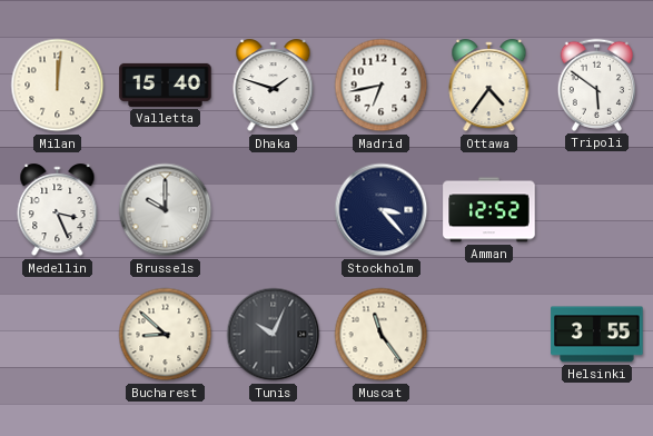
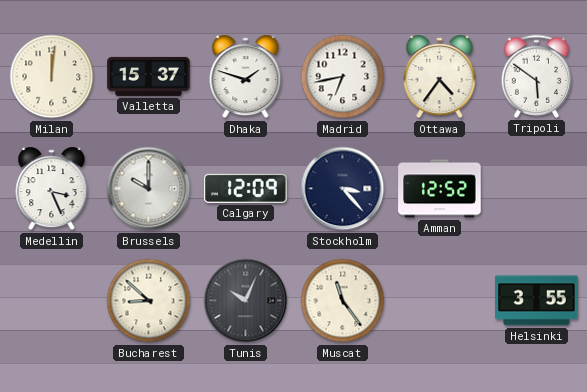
Valletta: 15:40 -> 15:37 (149, 76)
Calgary: none -> 12:09 (246, 188)
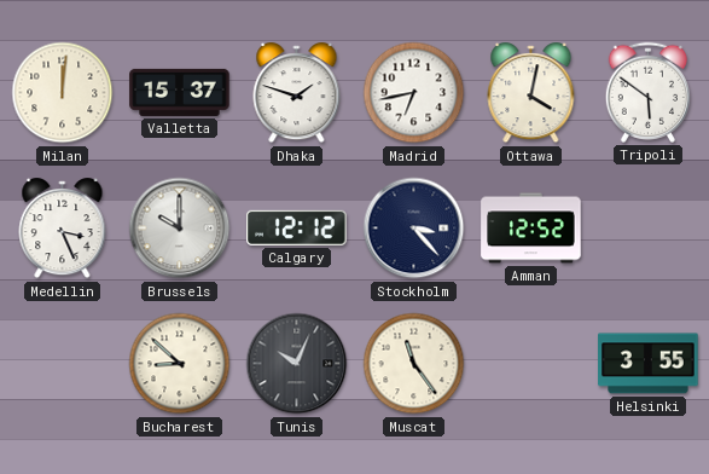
Ottawa: 4:36 -> 4:02 (531, 93)
Calgary: 12:09 -> 12:12 (297, 227)
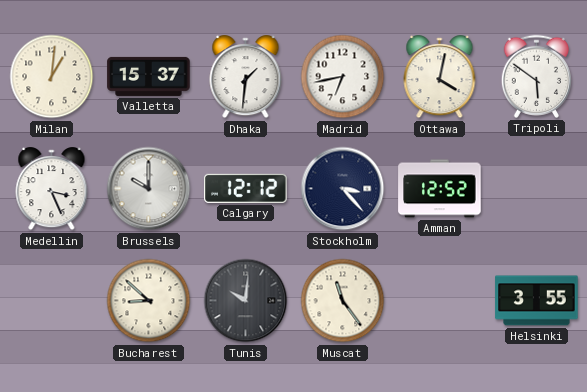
Milan: 12:01 -> 1:01 (52, 77)
Dhaka: 1:48 -> 1:31 (246, 77)
Tunis: 10:04 -> 10:01 (246, 301)
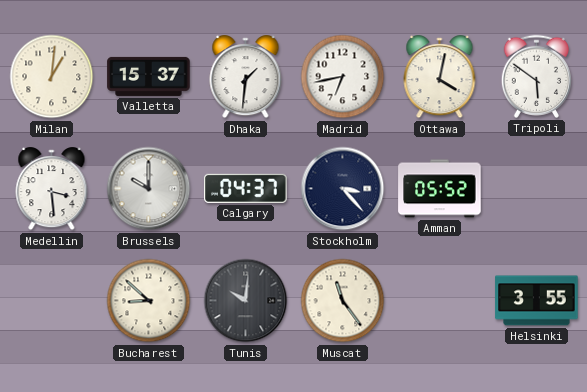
Medellin: 3:26 -> 3:29 (52, 189)
Calgary: 12:12 -> 04:37 (246, 188)
Amman: 12:52 -> 05:52 (440, 189)
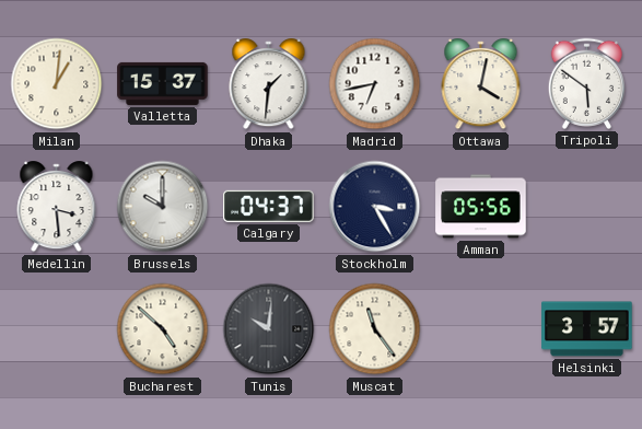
Stockholm: 3:23 -> 3:25 (375, 207)
Amman: 05:52 -> 05:56 (481, 207)
Bucharest: 8:52 -> 4:52 (163, 329)
Helsinki: 3:55 -> 3:57 (587, 329)
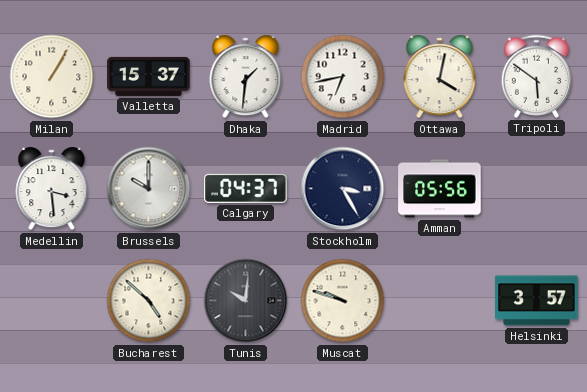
Milan: 1:01 -> 1:05 (52, 77)
Muscat: 11:24 -> 9:48 (343, 301)
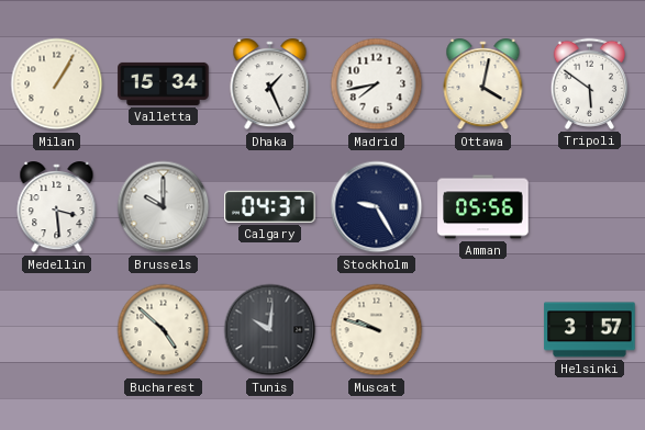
Valletta: 15:37 -> 15:34 (164, 83)
Dhaka: 1:31 -> 1:26 (270, 84)
Madrid: 6:43 -> 7:43 (377, 84)
Stockholm: 3:25 -> 9:25 (377, 207)
